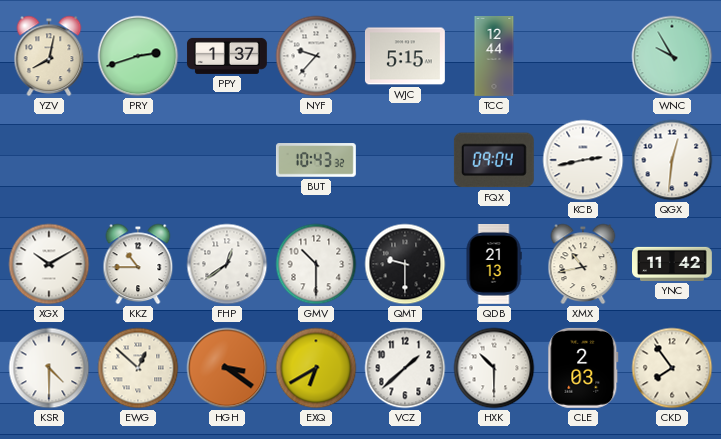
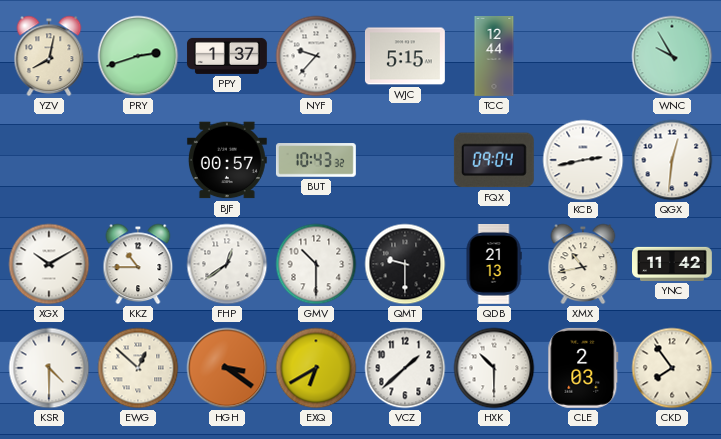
BJF: none -> 00:57 (227, 160)
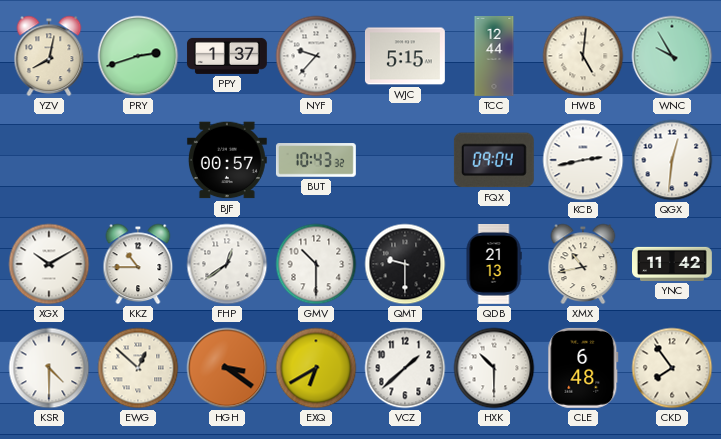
HWB: none -> 5:01 (583, 56)
CLE: 2:03 -> 6:48 (583, 368)
